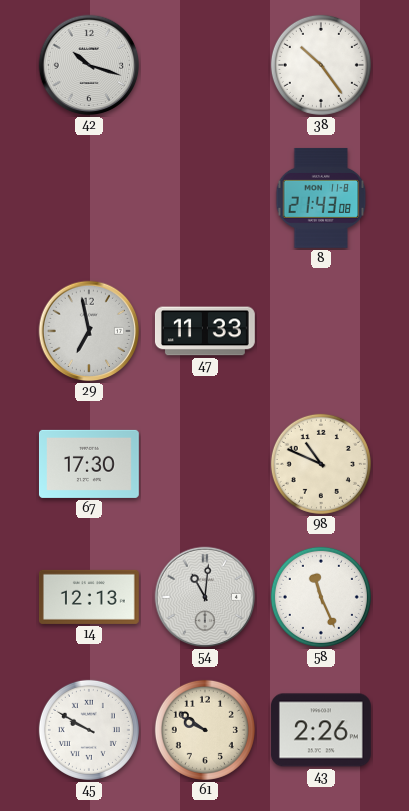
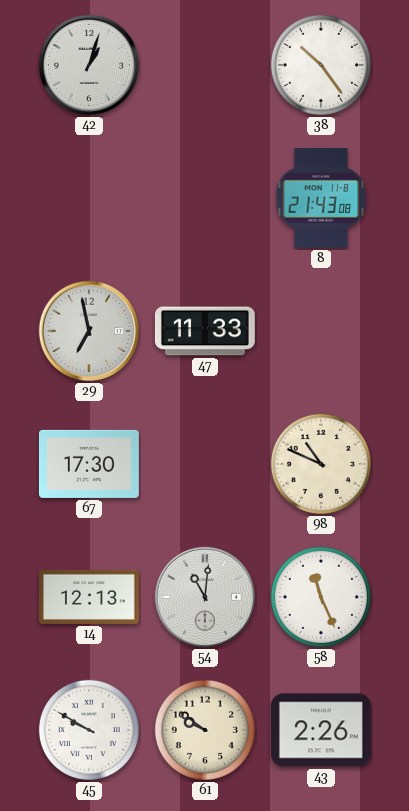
42: 10:18 -> 1:03 (89, 65)
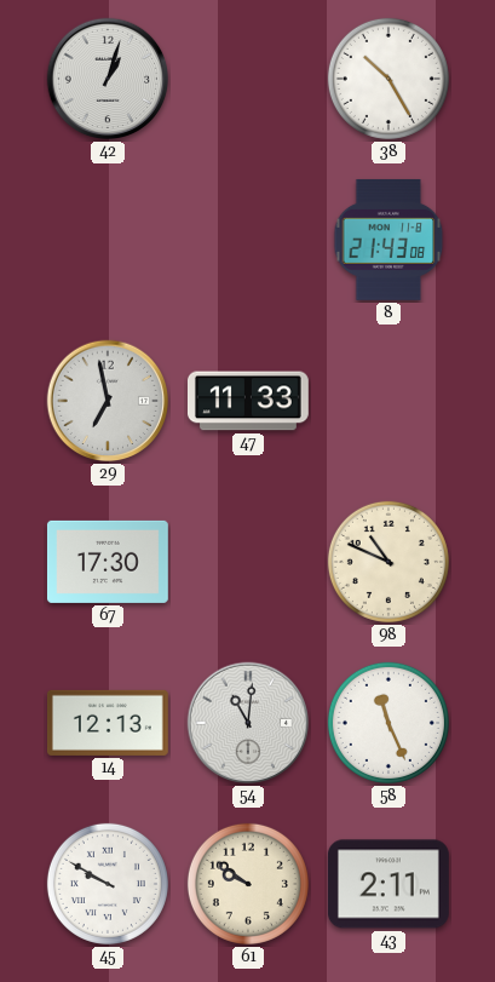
38: 10:24 -> 10:25 (388, 79)
43: 2:26 -> 2:11 (388, 884)
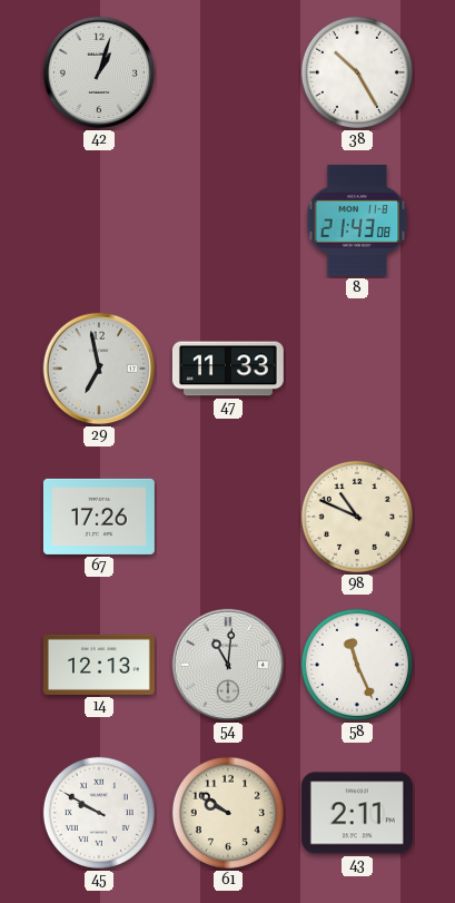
67: 17:30 -> 17:26 (99, 517)
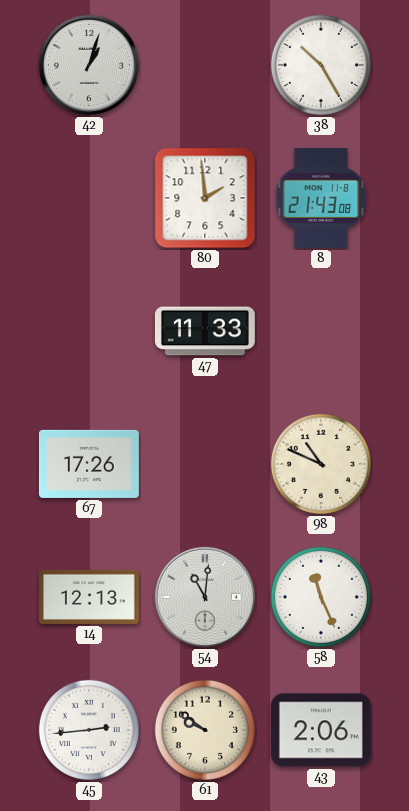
80: none -> 1:59 (205, 198)
29: 6:58 -> none (99, 369)
45: 9:50 -> 2:44 (89, 730)
43: 2:11 -> 2:06 (321, 730)
